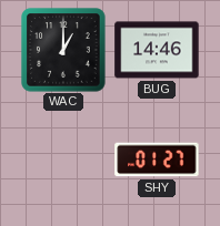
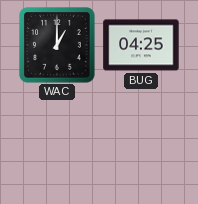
BUG: 14:46 -> 04:25 (141, 45)
SHY: 01:27 -> none (157, 160)
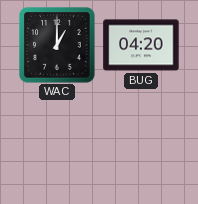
BUG: 04:25 -> 04:20 (141, 45)
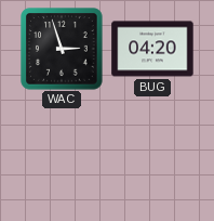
WAC: 1:00 -> 2:57 (62, 49)
